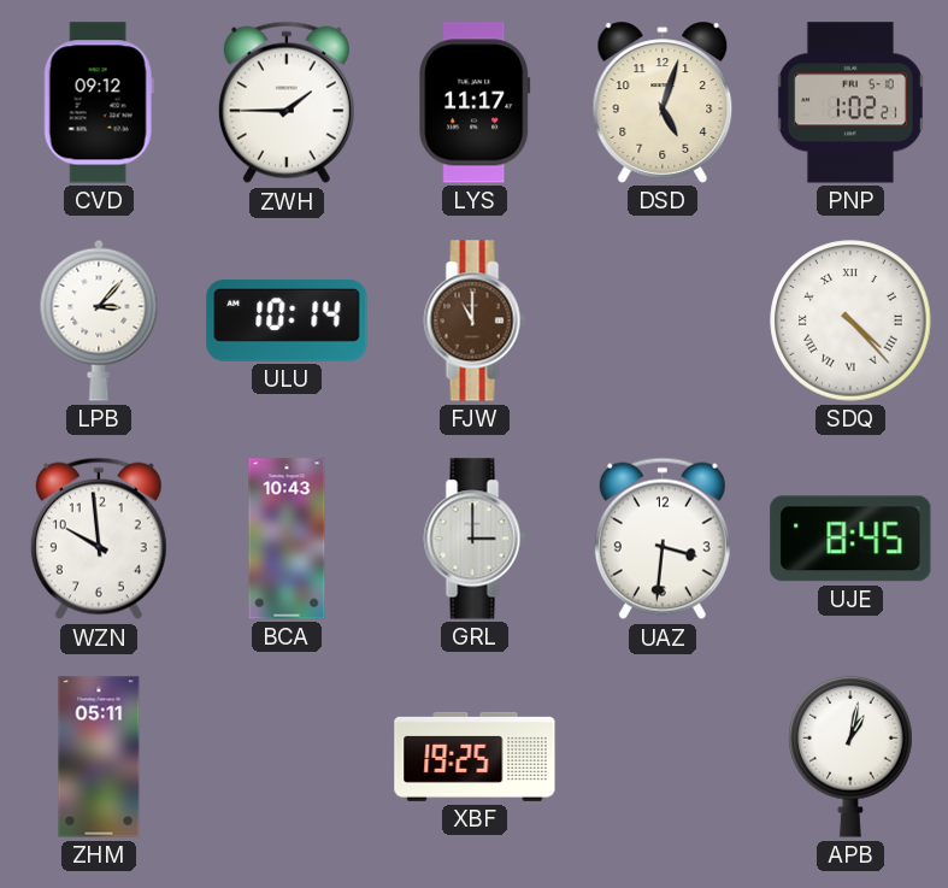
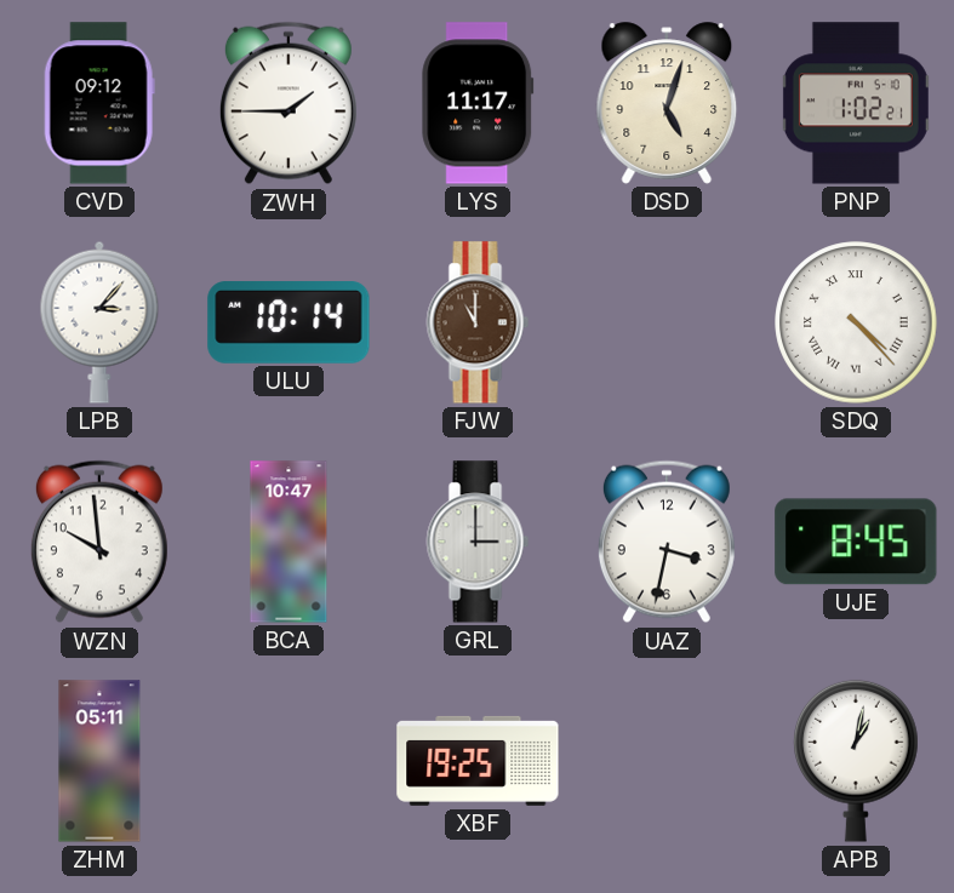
BCA: 10:43 -> 10:47 (289, 542)
UAZ: 3:31 -> 3:32 (667, 542)
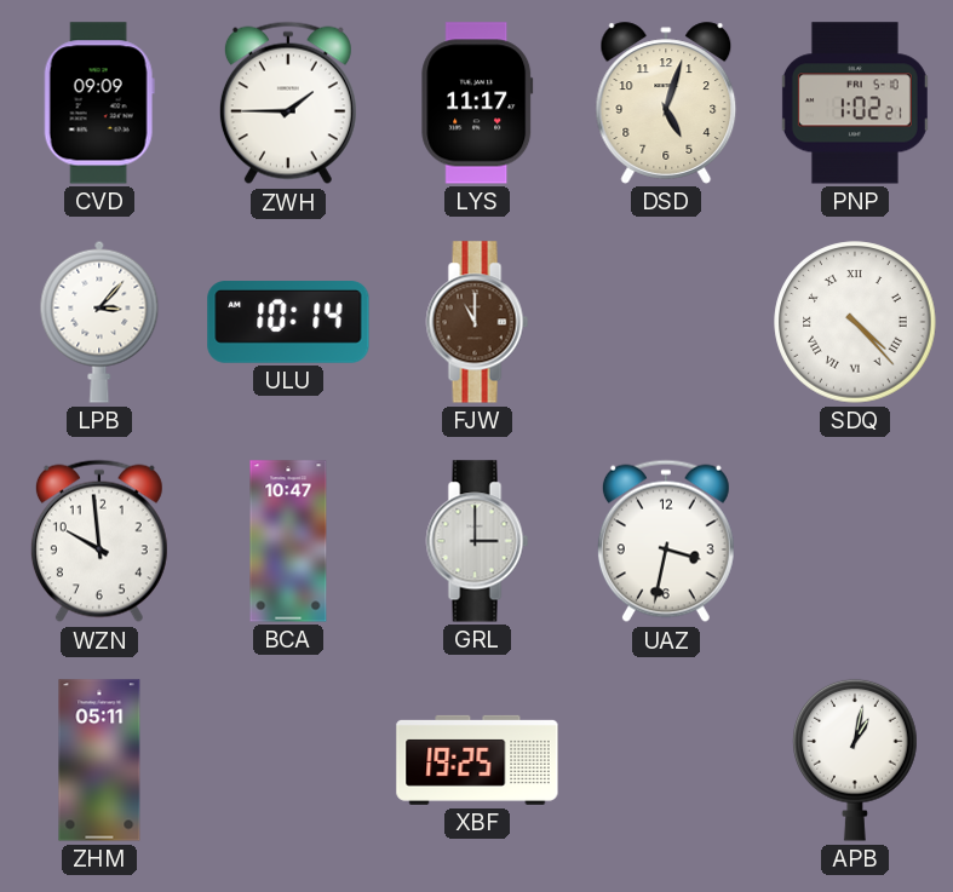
CVD: 09:12 -> 09:09 (99, 103)
UJE: 8:45 -> none (856, 542)
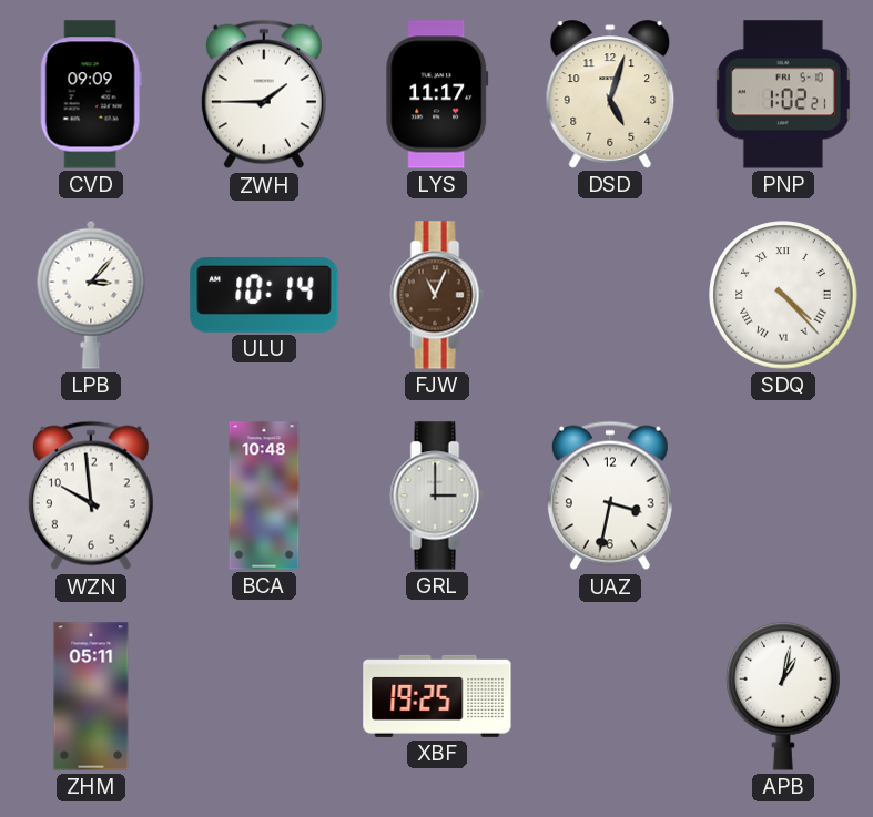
FJW: 11:00 -> 11:04 (437, 295)
BCA: 10:47 -> 10:48 (264, 496)
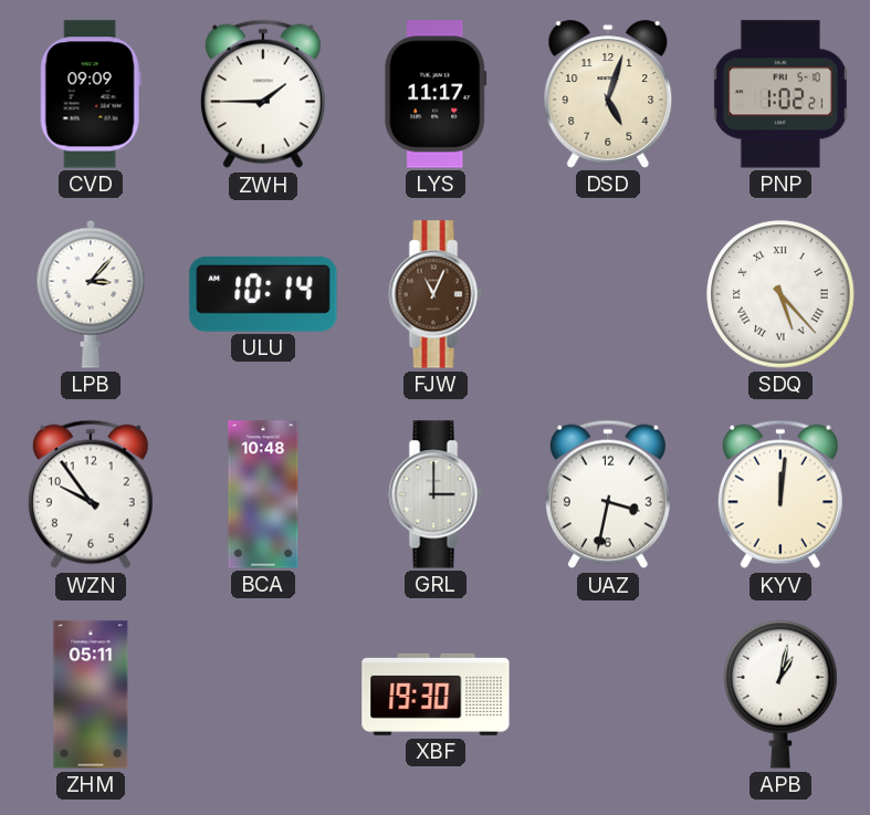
SDQ: 4:23 -> 5:23 (780, 294)
WZN: 9:59 -> 9:54 (91, 494)
KYV: none -> 12:01 (780, 494)
XBF: 19:25 -> 19:30 (436, 694)
